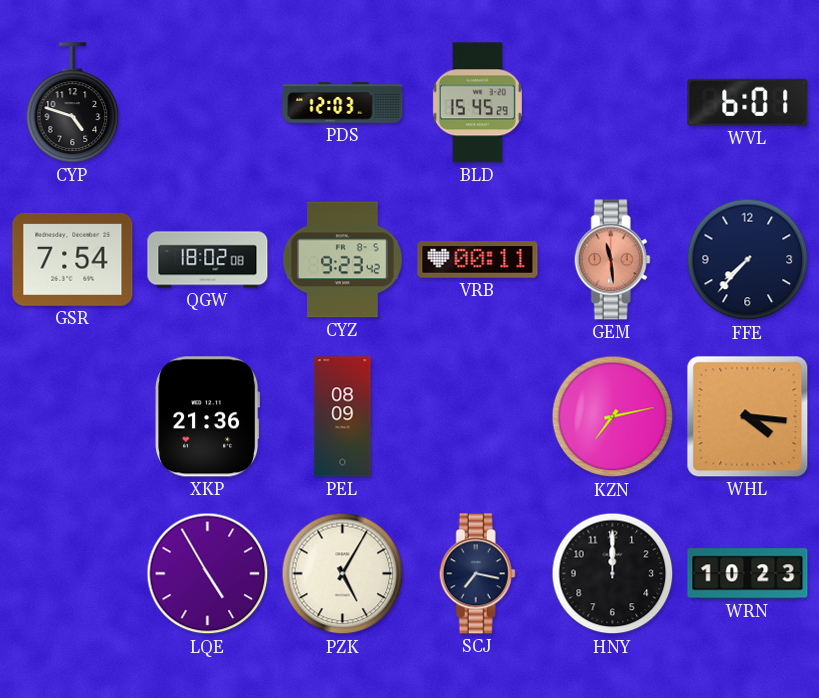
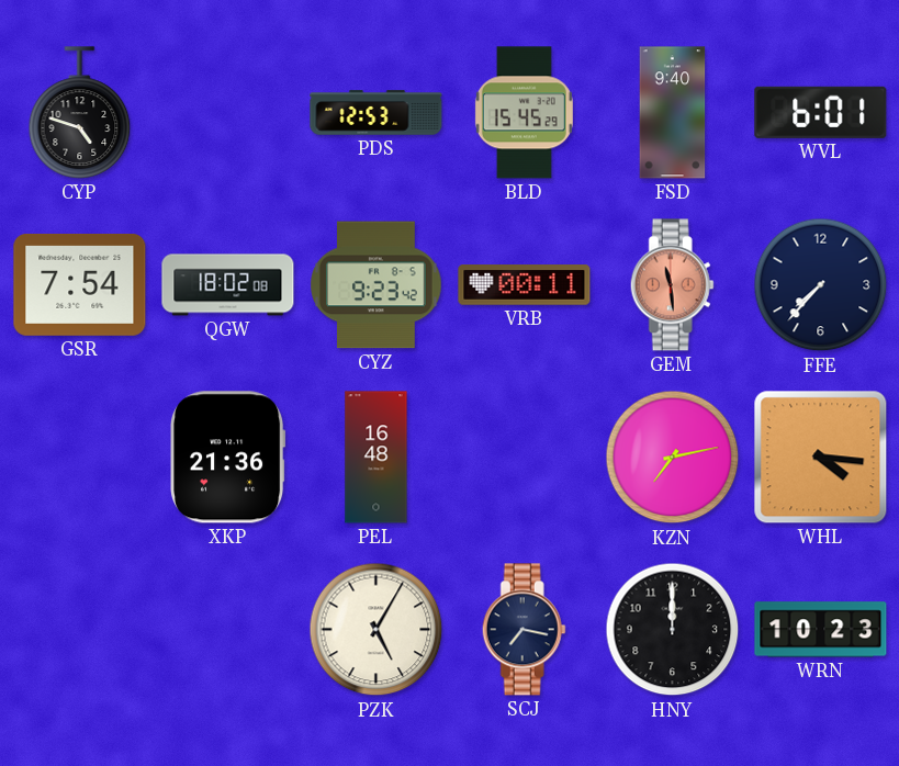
PDS: 12:03 -> 12:53 (377, 113)
FSD: none -> 9:40 (673, 113)
PEL: 08:09 -> 16:48 (377, 458)
LQE: 4:55 -> none (208, 574)
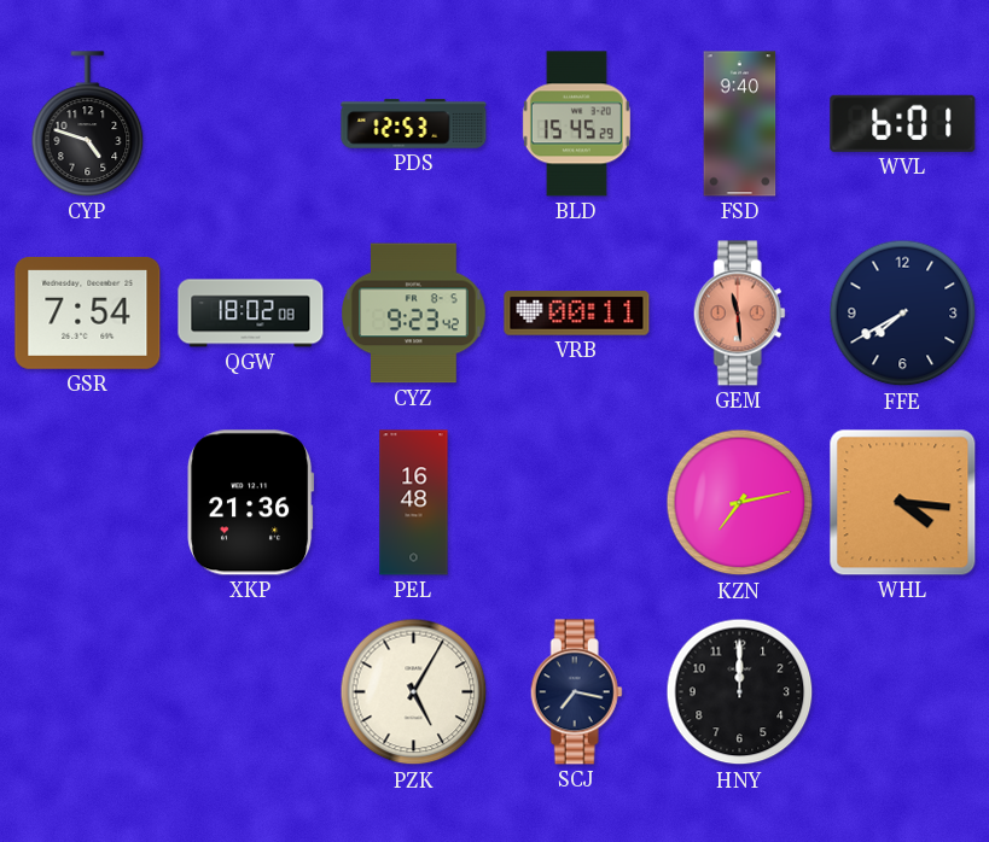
FFE: 7:37 -> 7:40 (903, 314)
WRN: 10:23 -> none (821, 630)
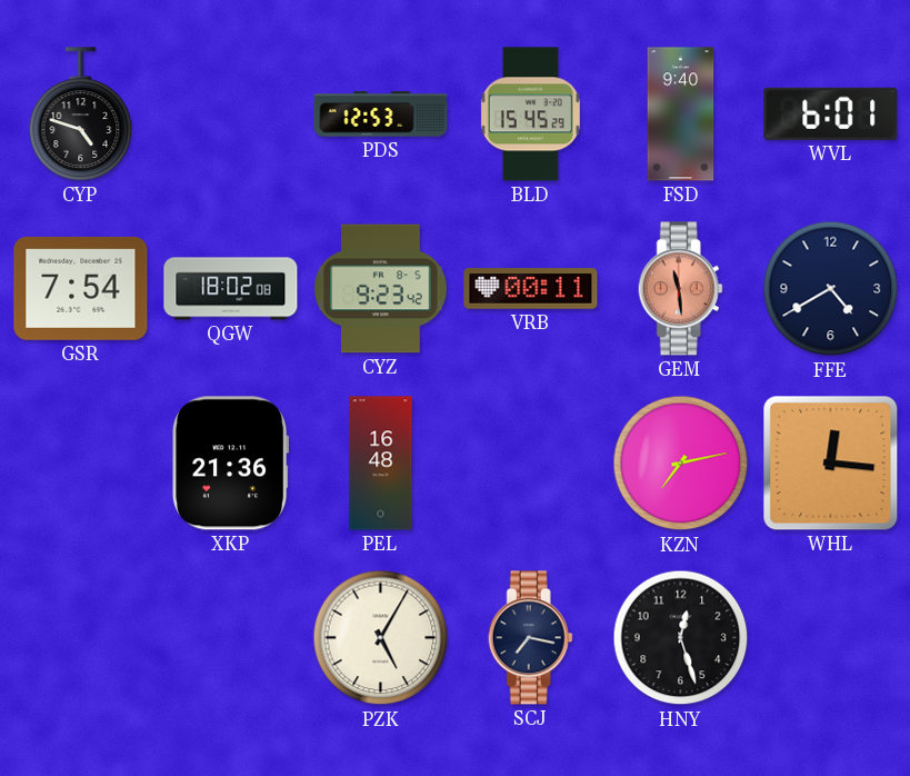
FFE: 7:40 -> 4:40 (831, 289)
WHL: 4:16 -> 12:16 (831, 464)
HNY: 12:00 -> 12:27 (681, 638)
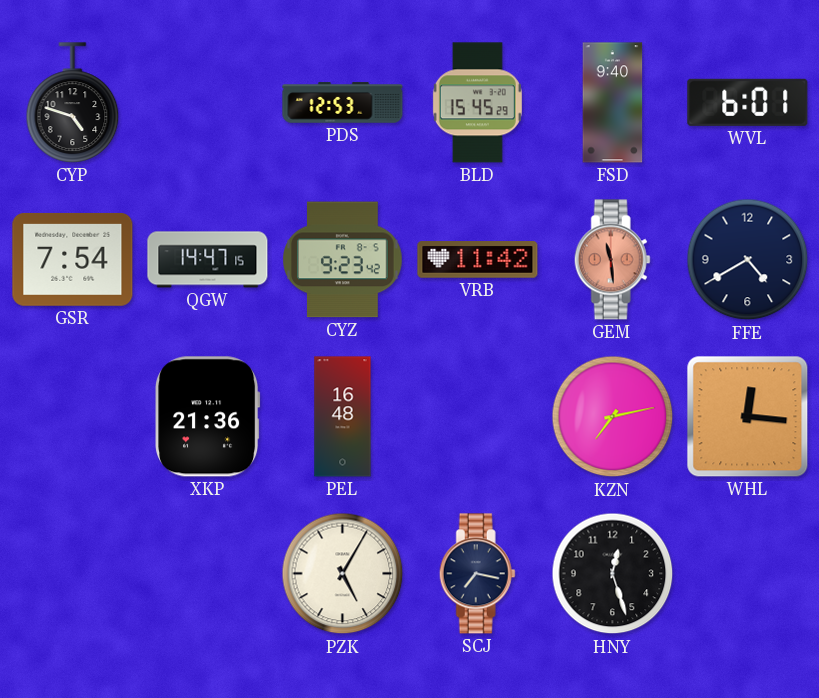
QGW: 18:02 -> 14:47 (208, 260)
VRB: 00:11 -> 11:42 (478, 260)
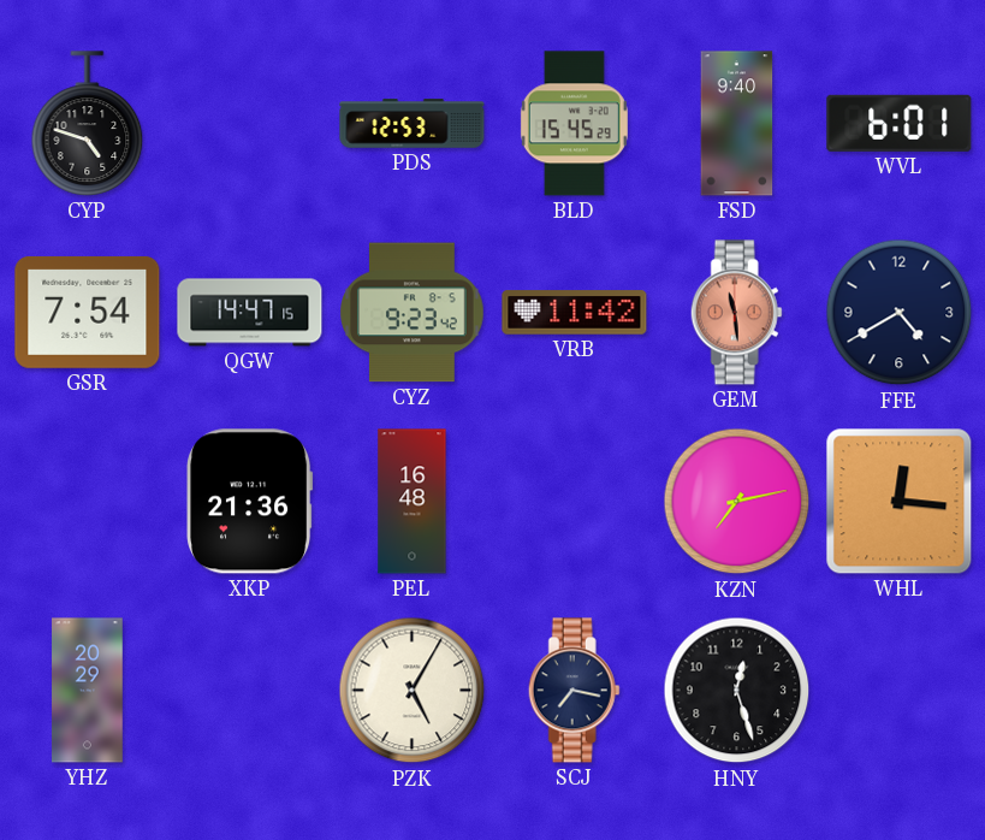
YHZ: none -> 20:29 (88, 691)
